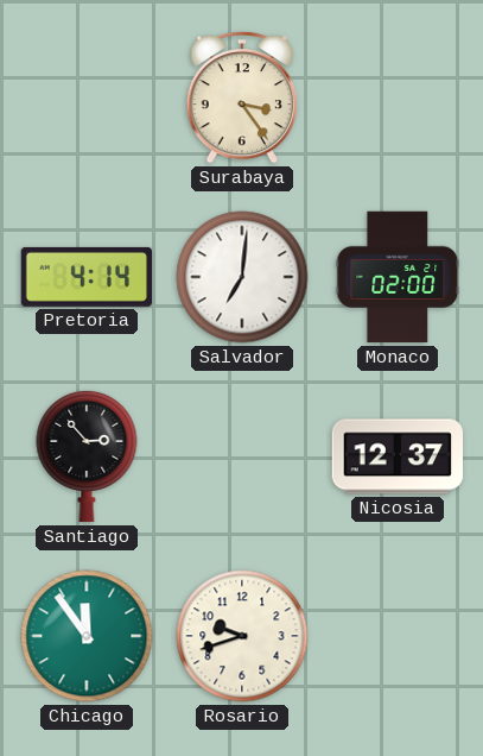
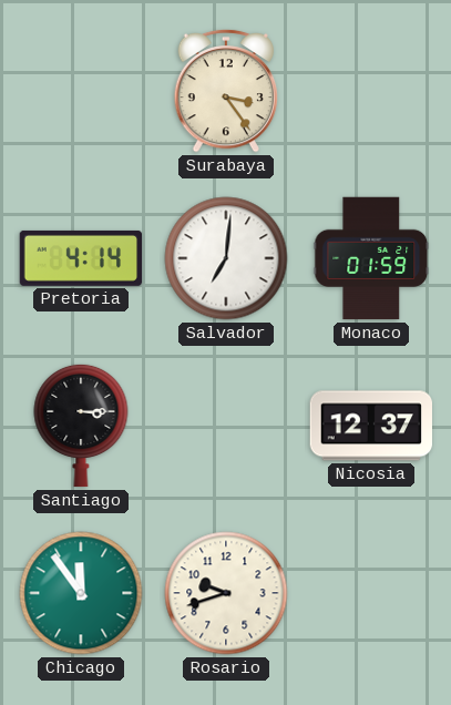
Monaco: 02:00 -> 01:59 (371, 258)
Santiago: 2:53 -> 3:15 (81, 426)
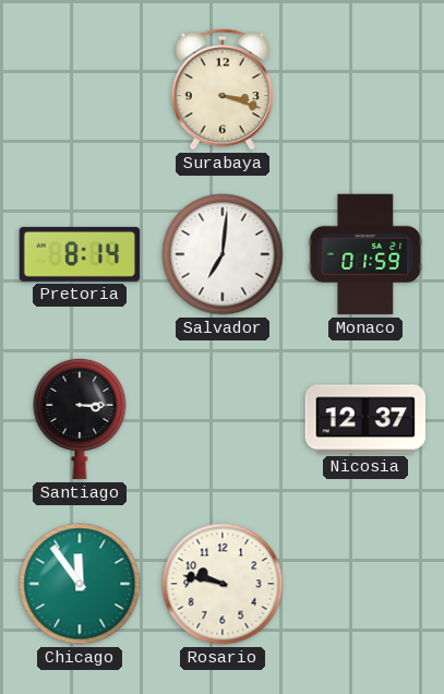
Surabaya: 3:24 -> 3:18 (223, 89)
Pretoria: 4:14 -> 8:14 (80, 254)
Rosario: 9:42 -> 9:47 (223, 584)
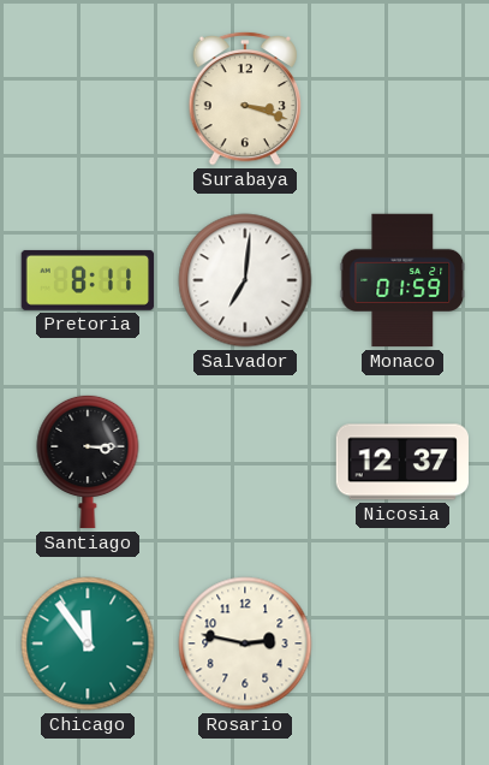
Pretoria: 8:14 -> 8:11 (88, 280)
Rosario: 9:47 -> 2:47 (245, 644)
